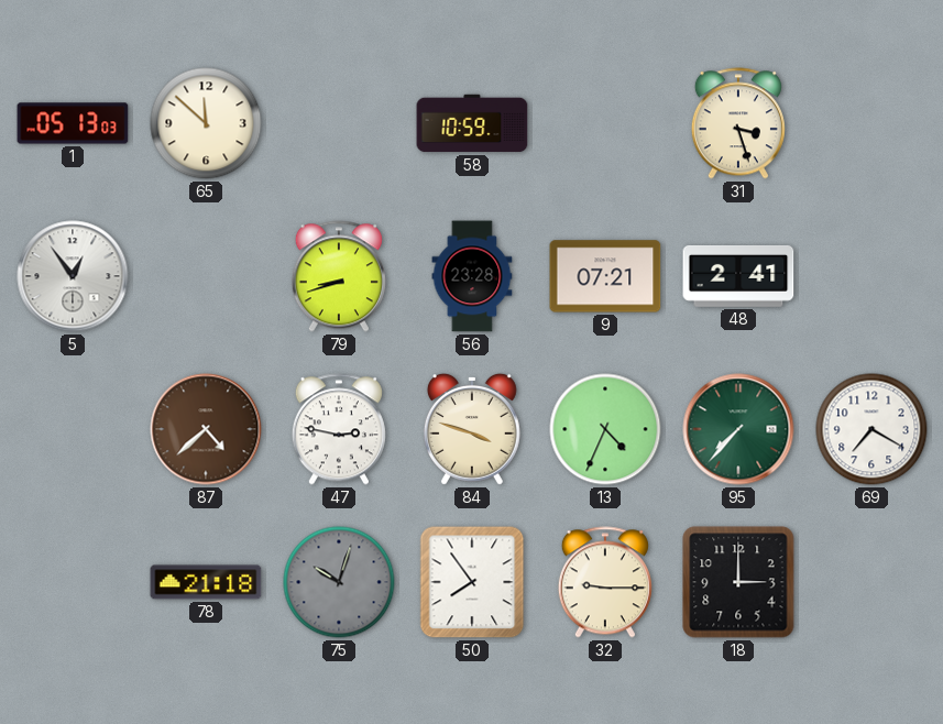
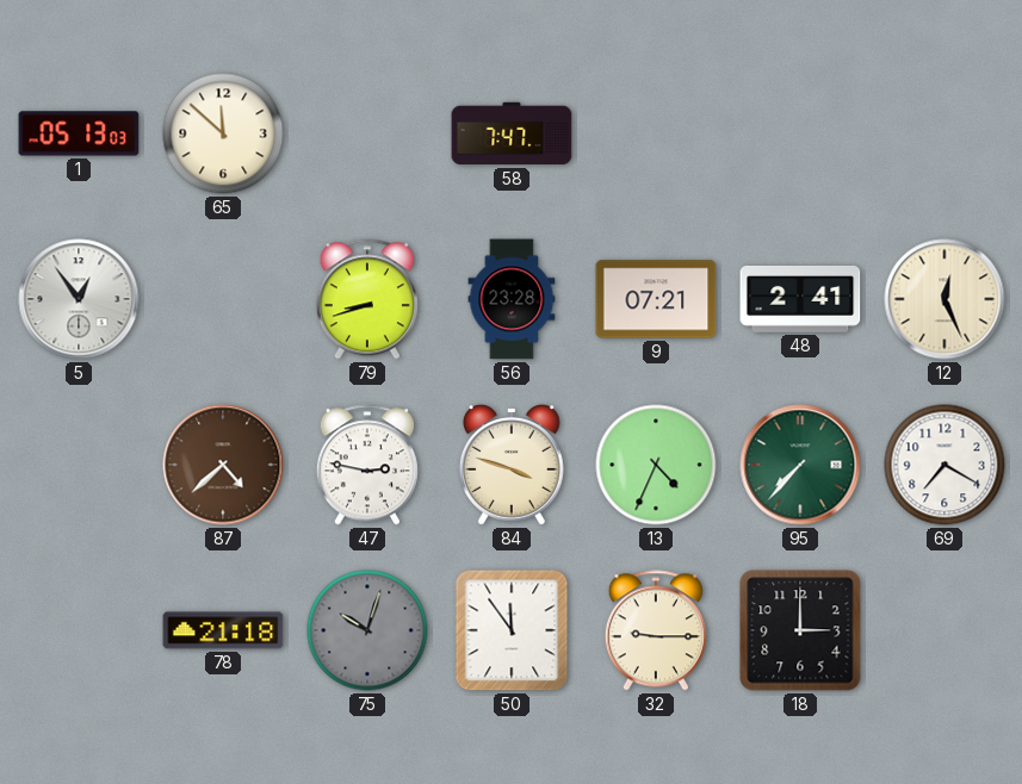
58: 10:59 -> 7:47 (512, 133)
31: 3:27 -> none (738, 123)
12: none -> 12:26 (944, 299)
50: 7:54 -> 11:54 (512, 630)
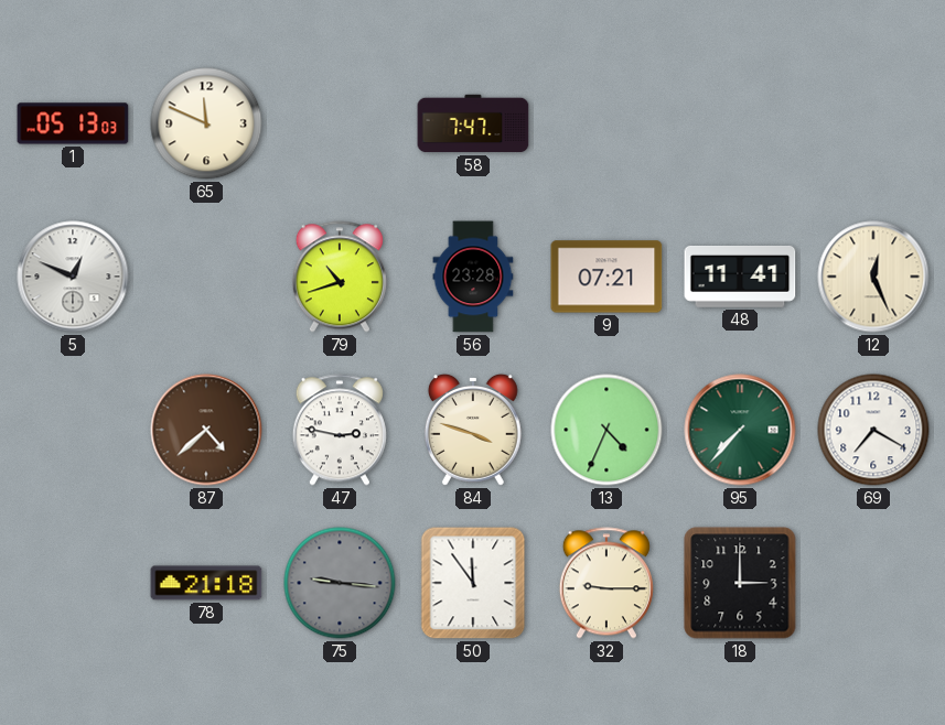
65: 11:52 -> 11:49 (206, 123)
5: 12:54 -> 12:49 (73, 277)
79: 8:42 -> 10:42 (340, 277)
48: 2:41 -> 11:41 (740, 277)
75: 10:03 -> 9:16 (340, 583)
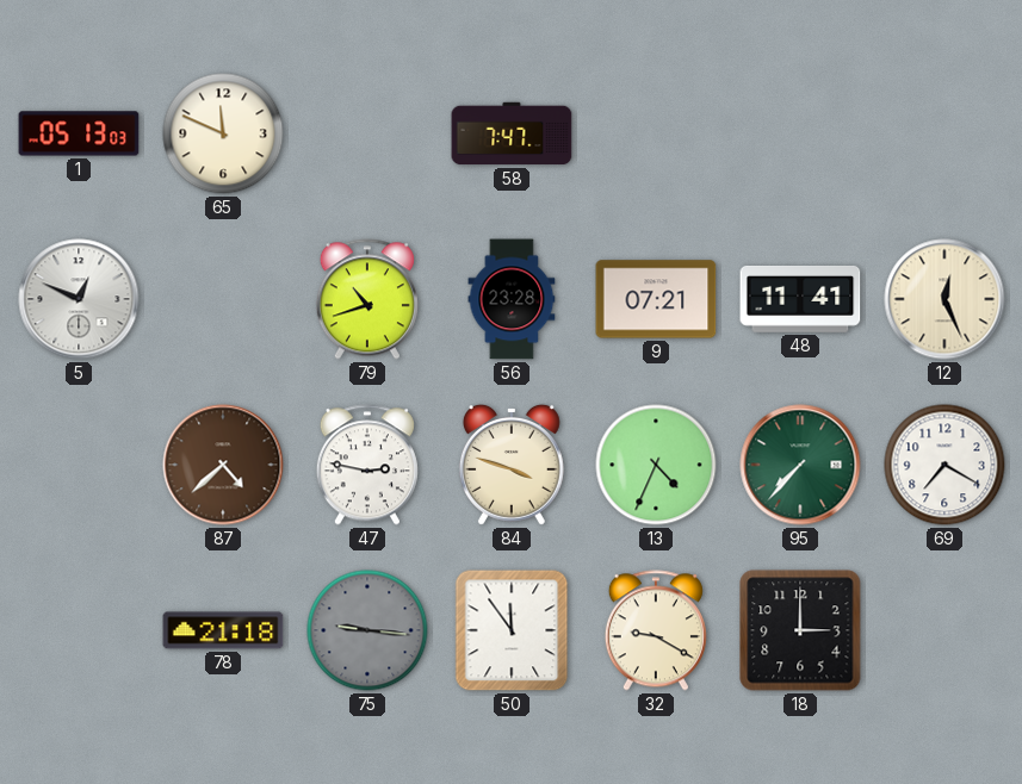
32: 9:15 -> 9:20 (656, 630)
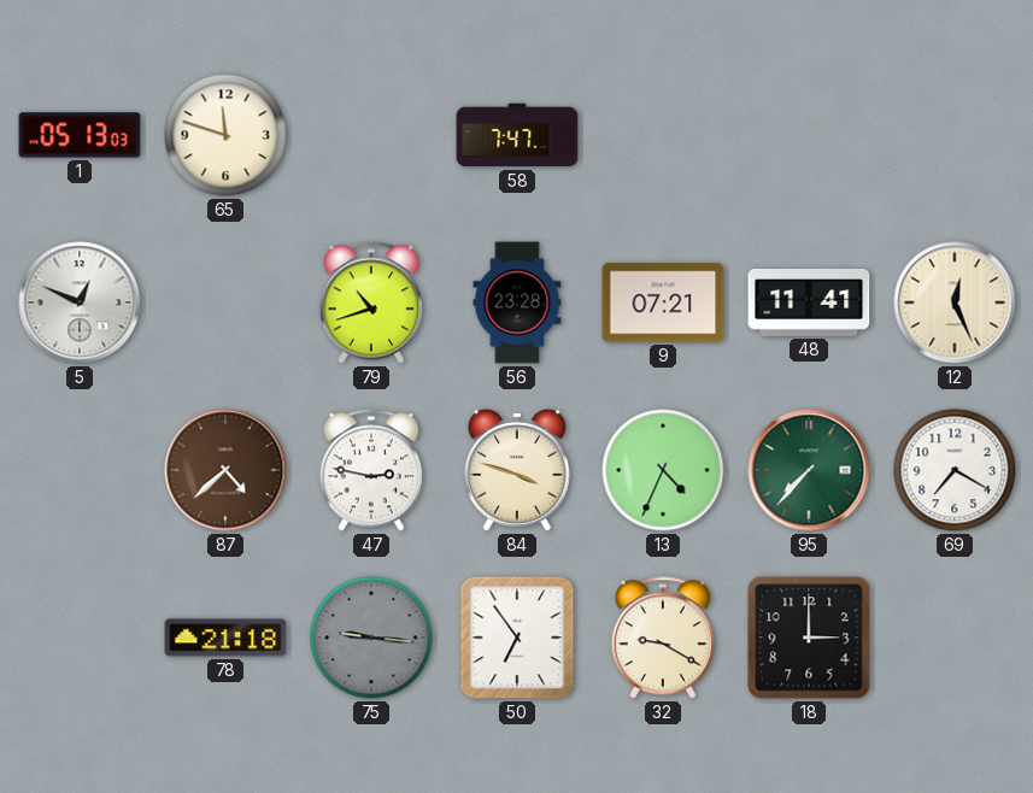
65: 11:49 -> 11:48 (225, 135)
50: 11:54 -> 6:54 (517, 638)
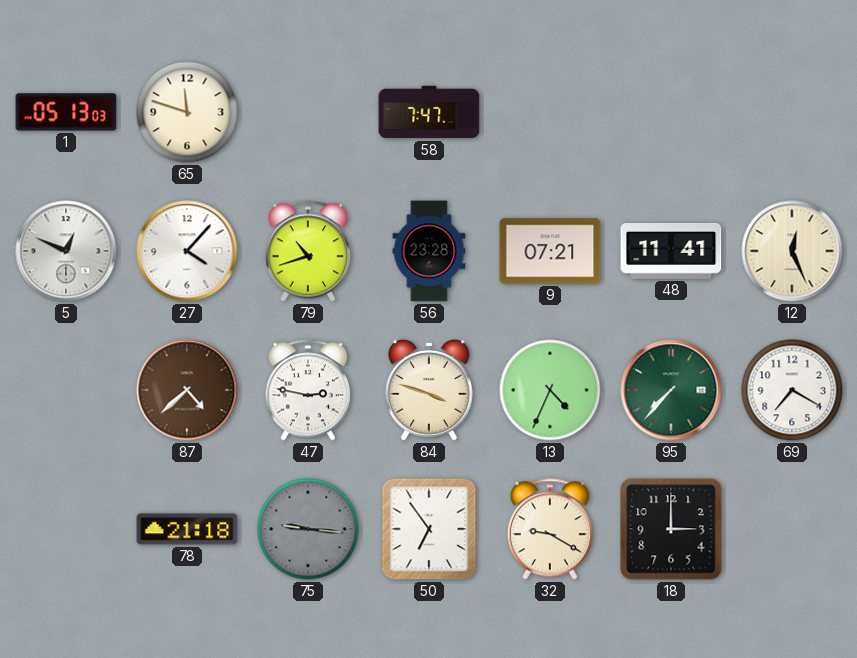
27: none -> 4:07 (187, 251)
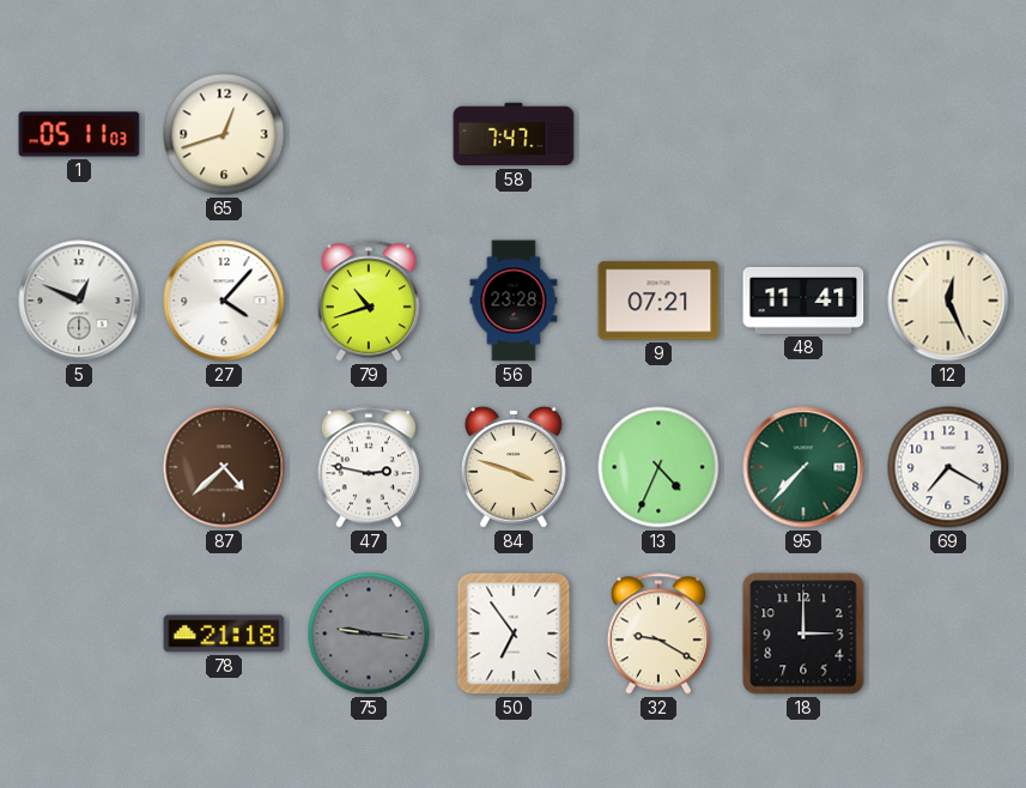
1: 05:13 -> 05:11 (79, 134)
65: 11:48 -> 12:42 (224, 134)
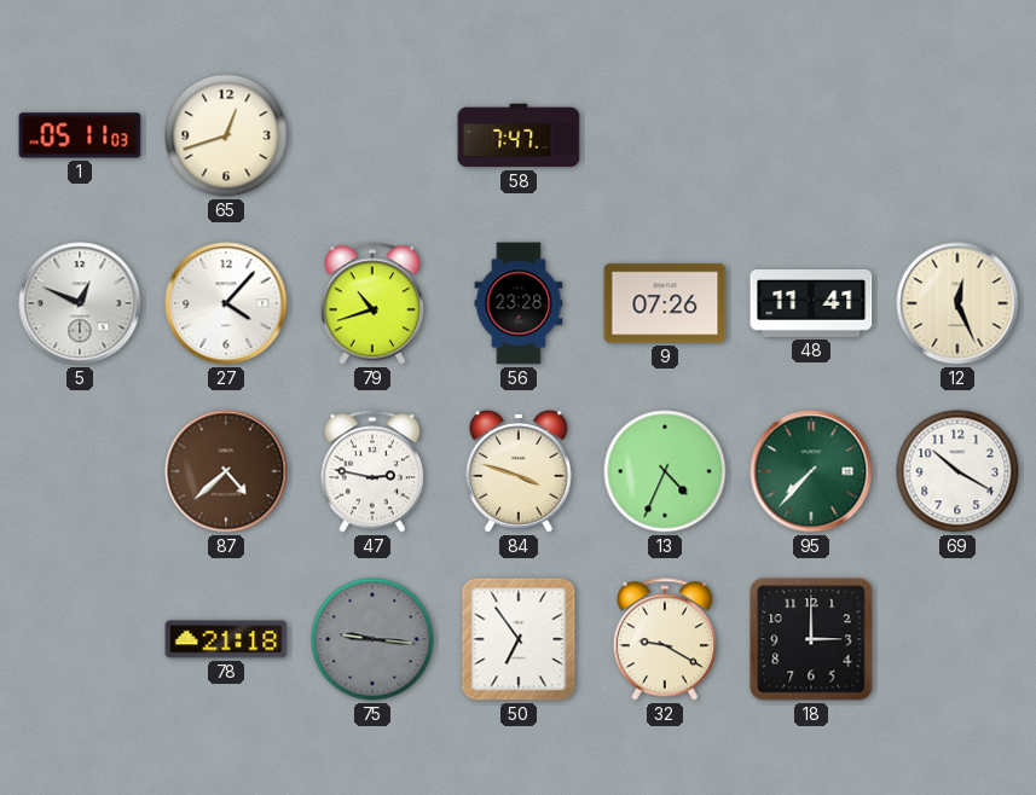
9: 07:21 -> 07:26 (665, 303)
69: 7:20 -> 10:20 (957, 471)
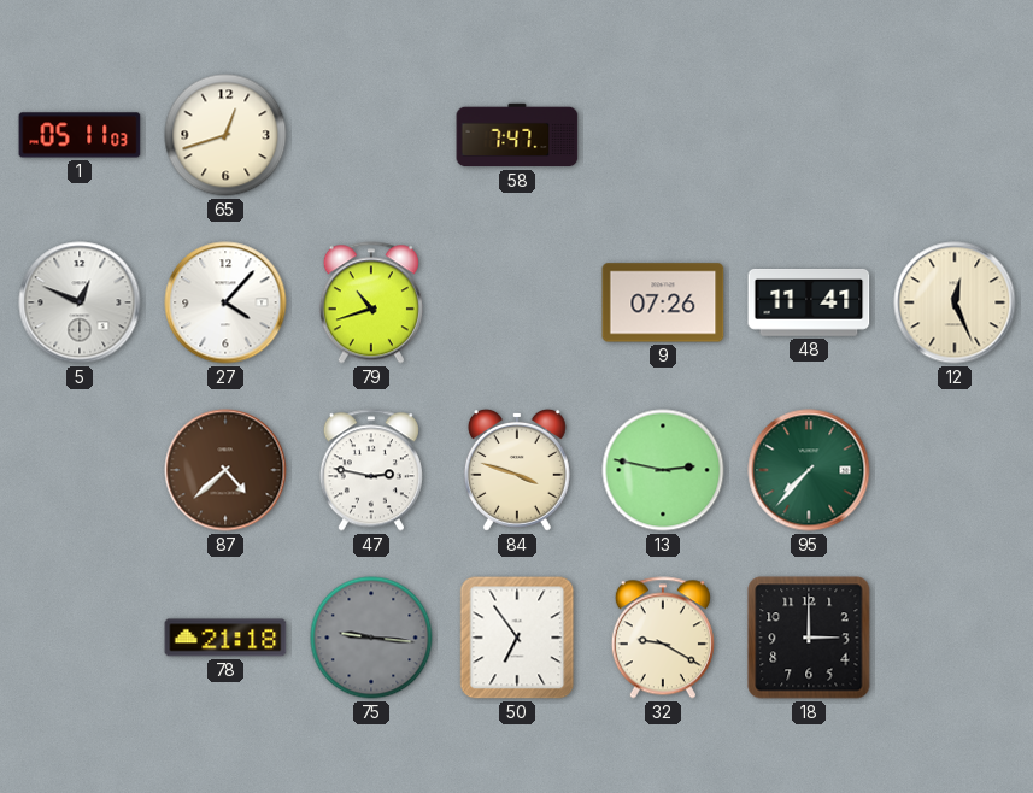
56: 23:28 -> none (519, 303)
13: 4:34 -> 2:47 (663, 470)
69: 10:20 -> none (957, 471)
